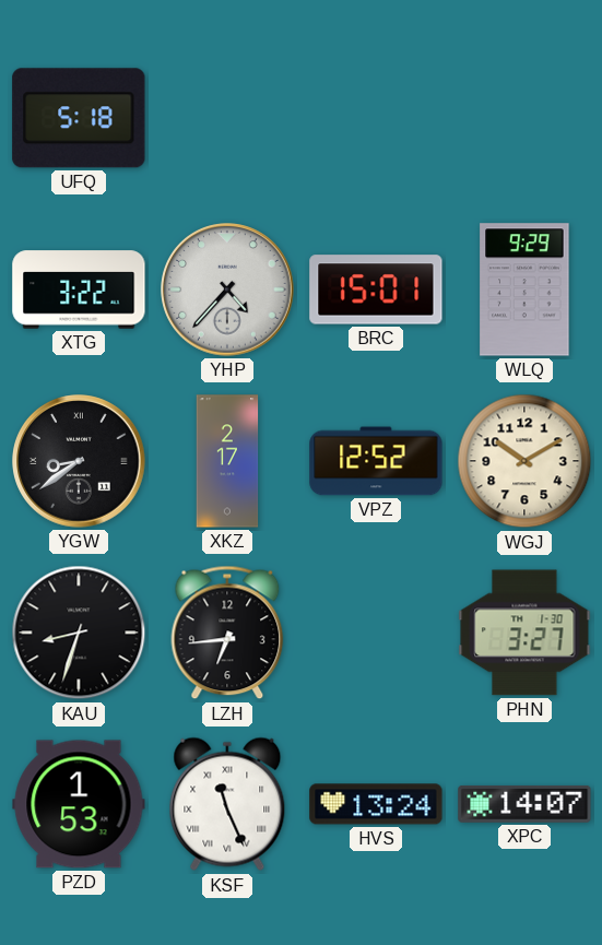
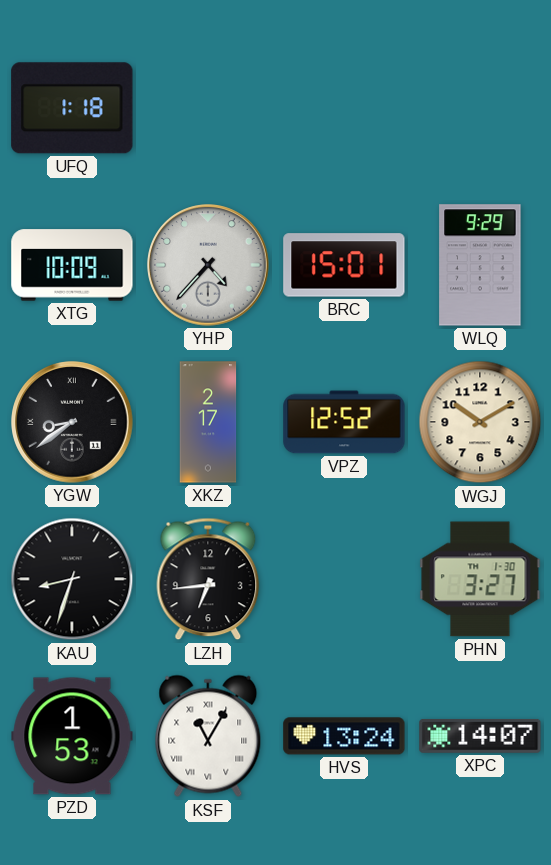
UFQ: 5:18 -> 1:18 (72, 108)
XTG: 3:22 -> 10:09 (72, 265)
KSF: 11:26 -> 11:05 (208, 736)
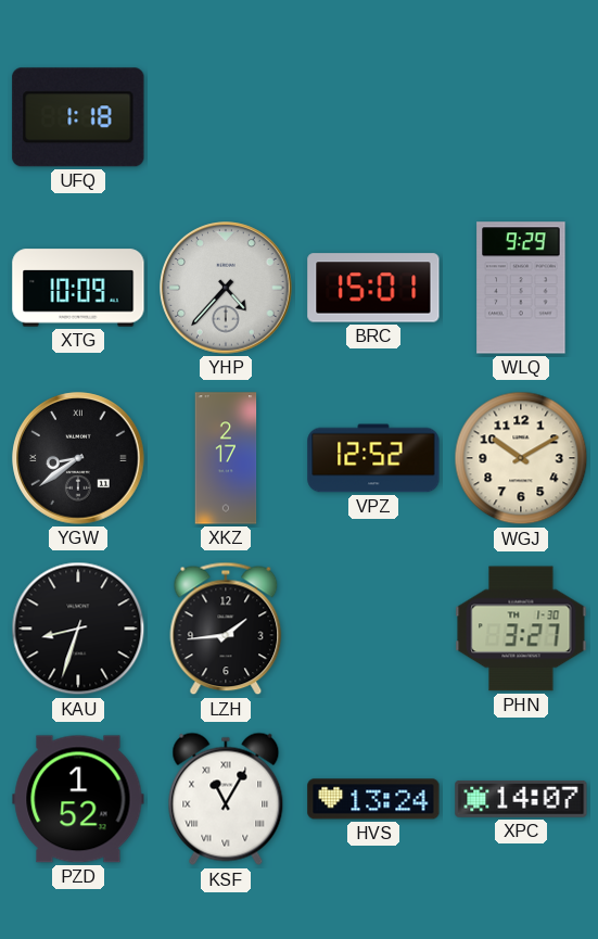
LZH: 6:44 -> 1:44 (226, 629)
PZD: 1:53 -> 1:52 (78, 799)
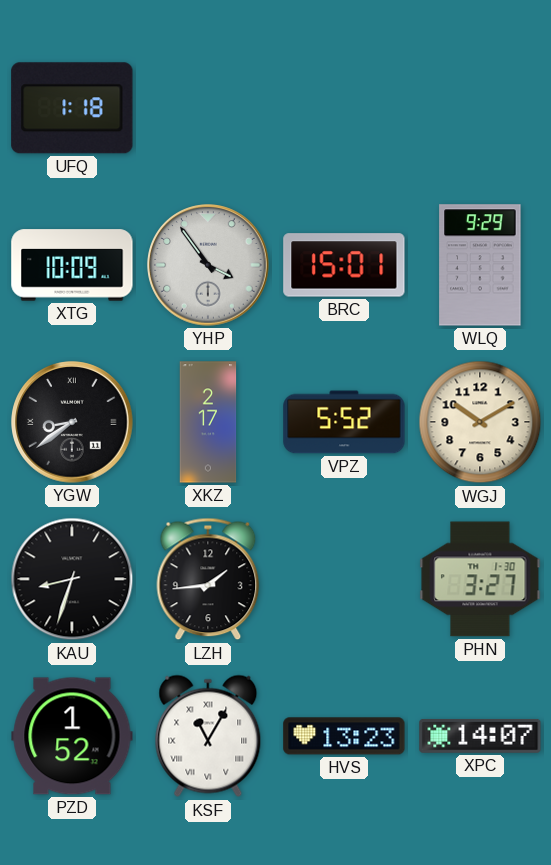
YHP: 4:37 -> 3:54 (208, 265)
VPZ: 12:52 -> 5:52 (344, 422)
HVS: 13:24 -> 13:23 (344, 736)
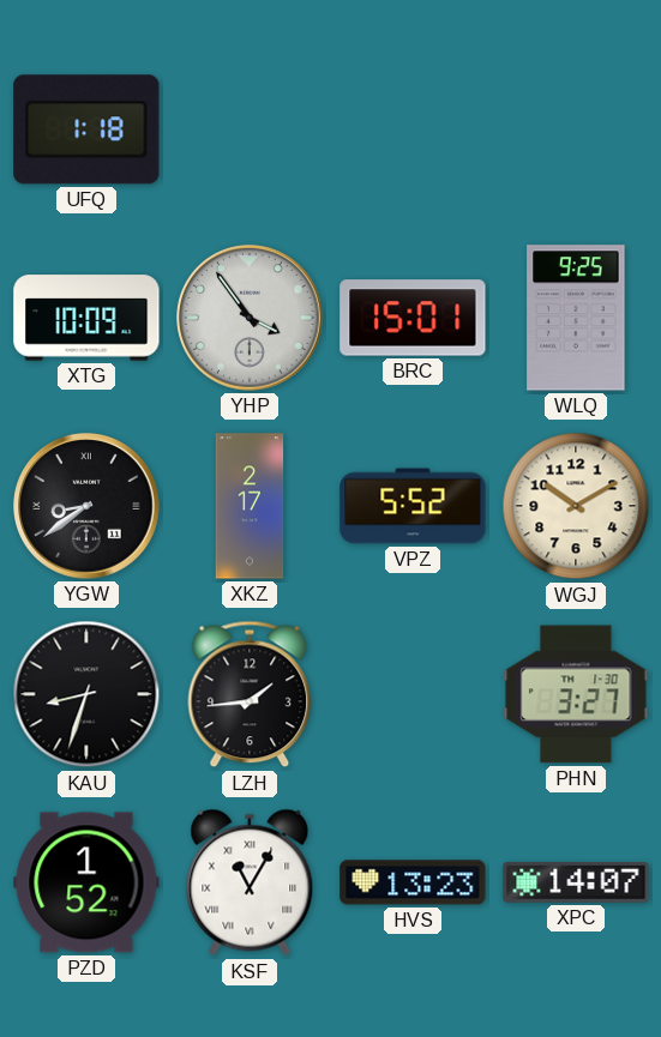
WLQ: 9:29 -> 9:25 (576, 318)
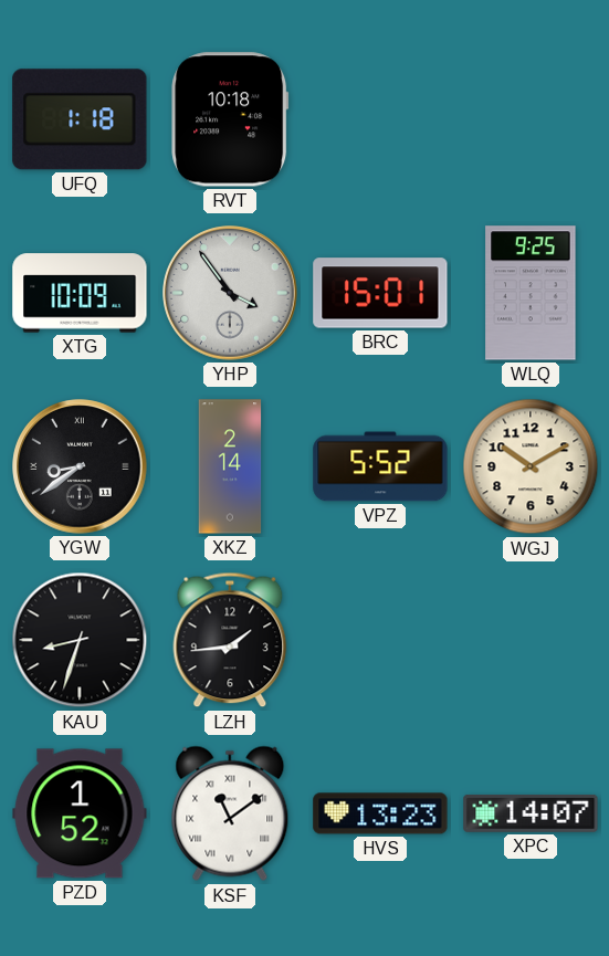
RVT: none -> 10:18 (230, 119)
XKZ: 2:17 -> 2:14 (230, 466)
PHN: 3:27 -> none (576, 694)
KSF: 11:05 -> 11:09 (230, 813)
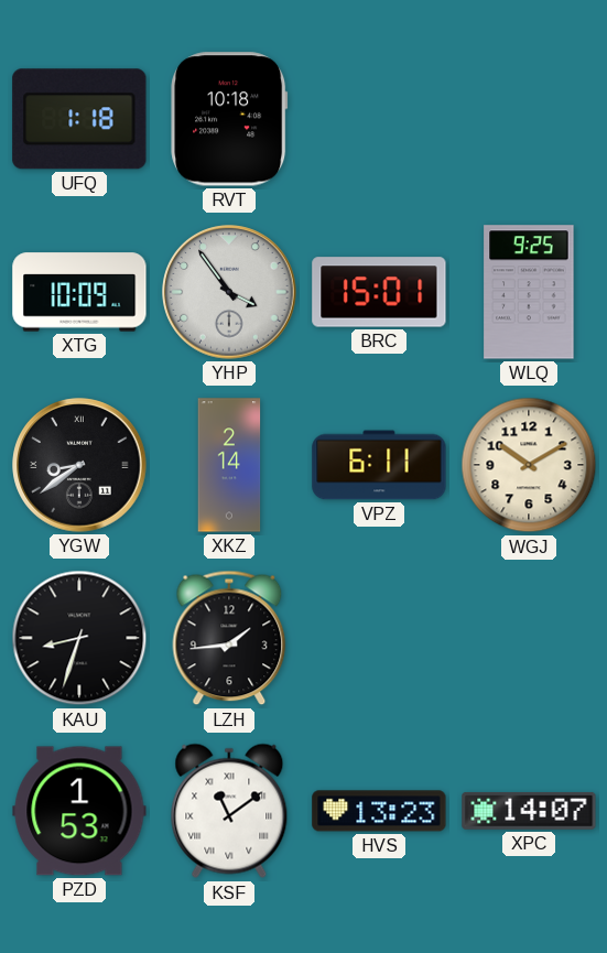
VPZ: 5:52 -> 6:11 (379, 465)
PZD: 1:52 -> 1:53 (79, 811)
